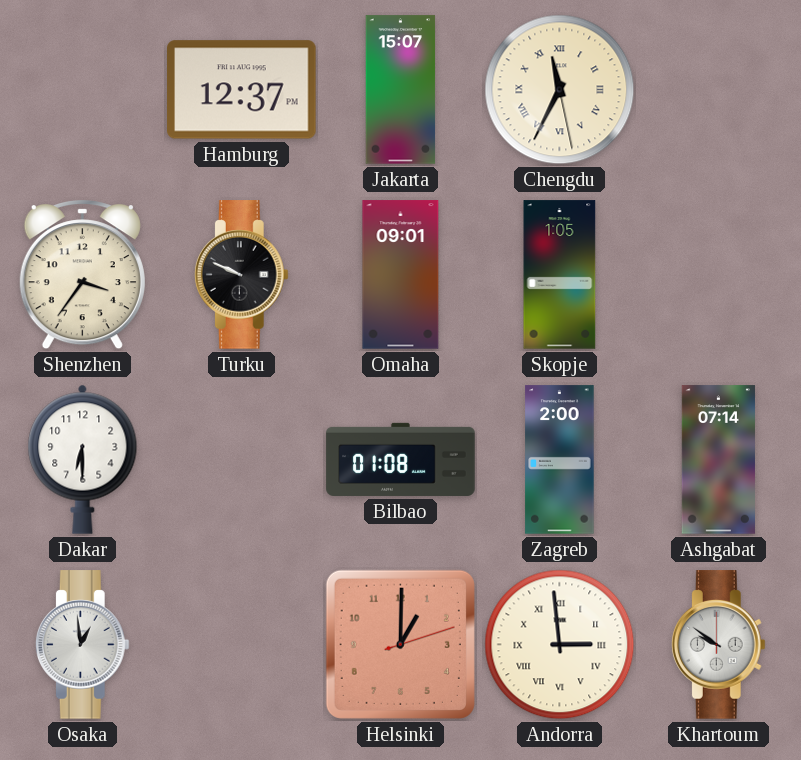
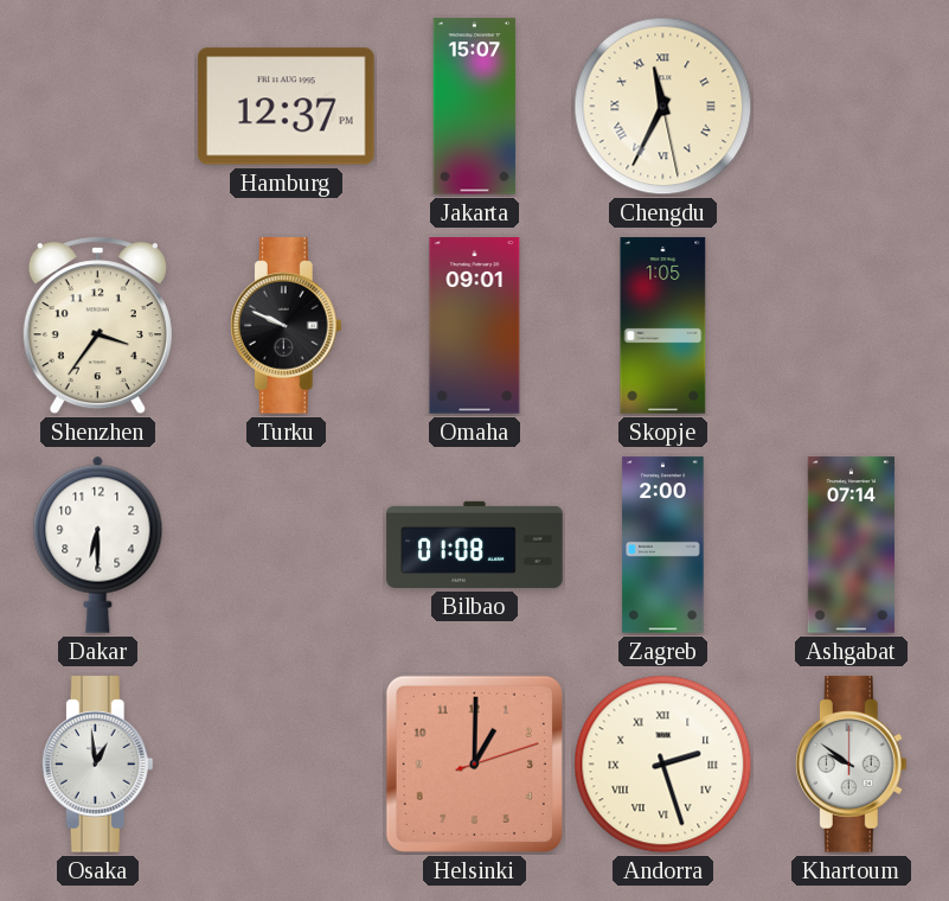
Andorra: 2:59 -> 2:27 (663, 765)
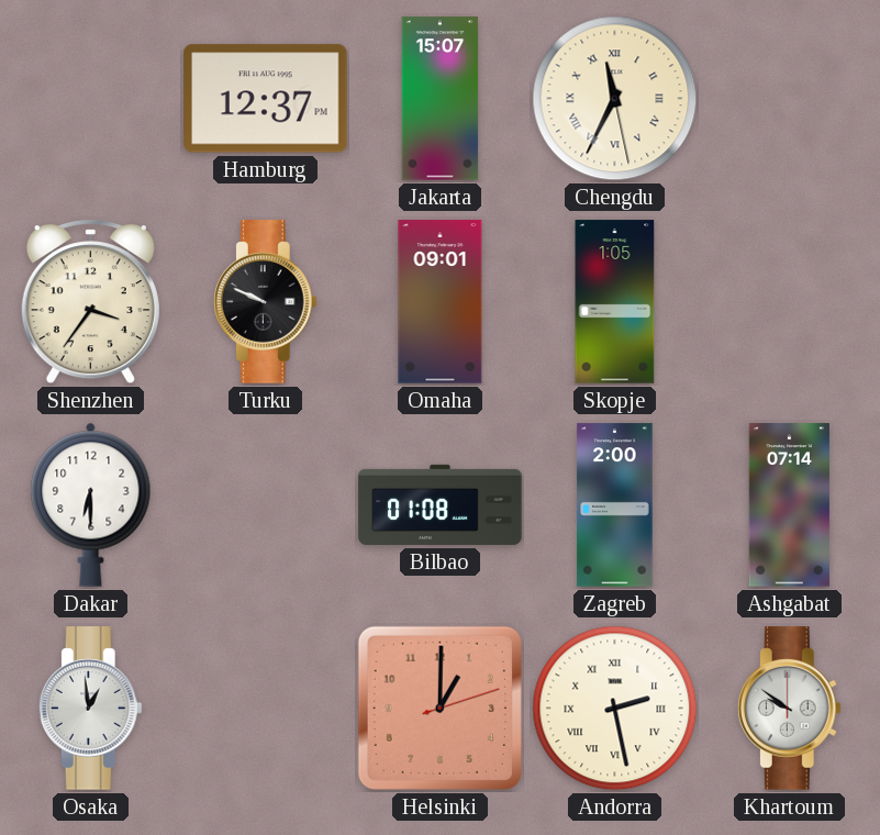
Andorra: 2:27 -> 2:28 (615, 709)
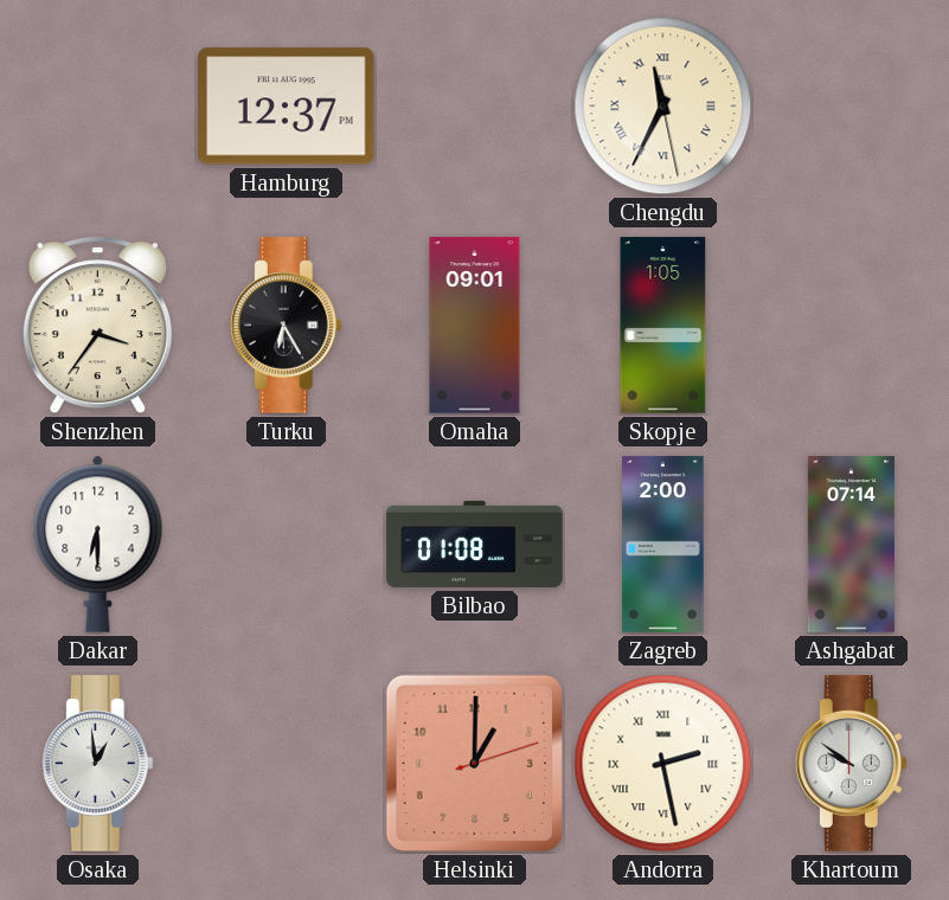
Jakarta: 15:07 -> none (441, 99)
Turku: 9:49 -> 6:25 (286, 326)
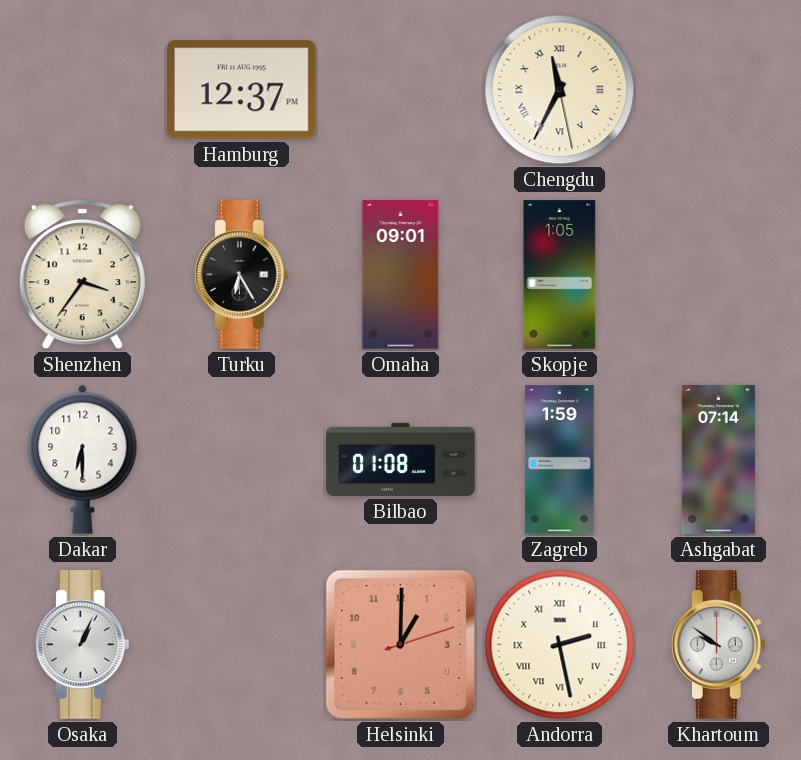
Zagreb: 2:00 -> 1:59 (560, 460)
Osaka: 12:59 -> 1:04 (82, 645)
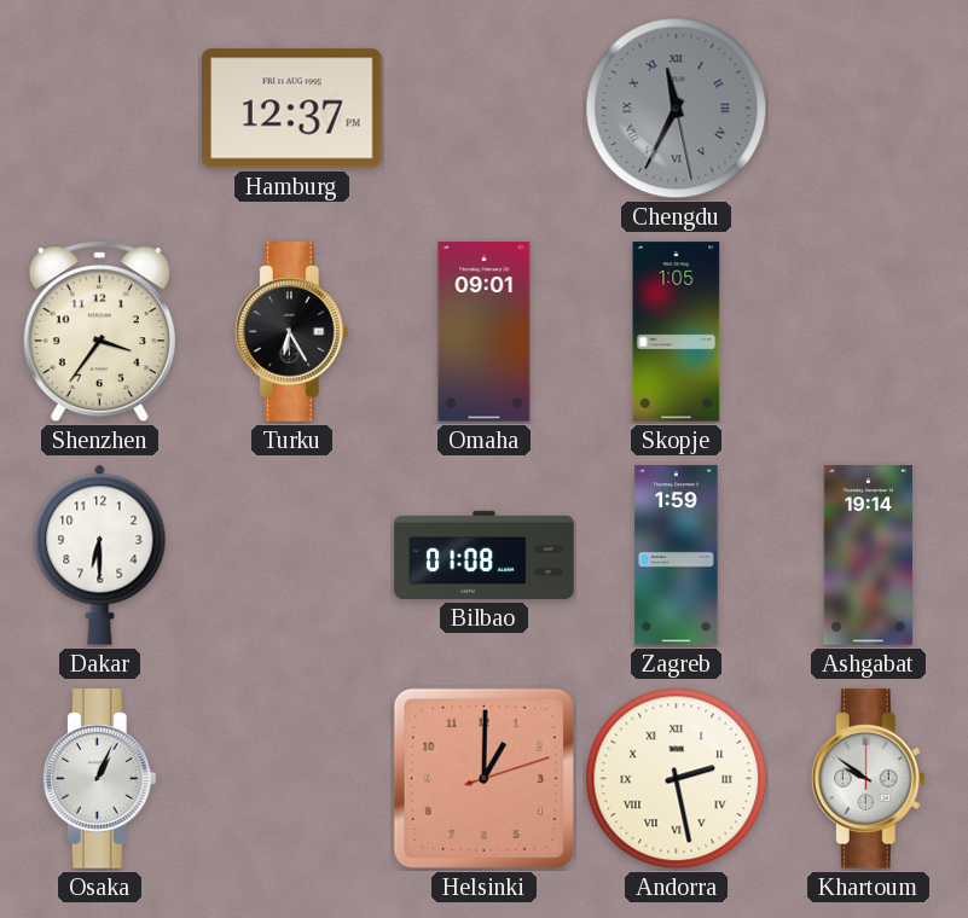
Chengdu dial: cream -> grey (677, 109)
Ashgabat: 07:14 -> 19:14 (868, 556)
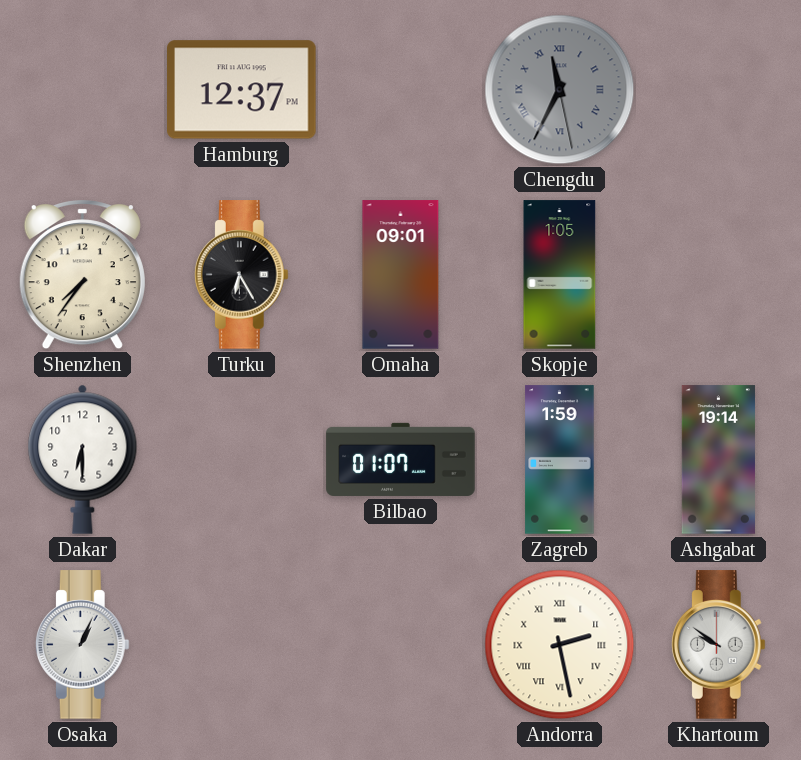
Shenzhen: 3:36 -> 7:36 (82, 275)
Bilbao: 01:08 -> 01:07 (401, 459)
Helsinki: 1:00 -> none (483, 778)
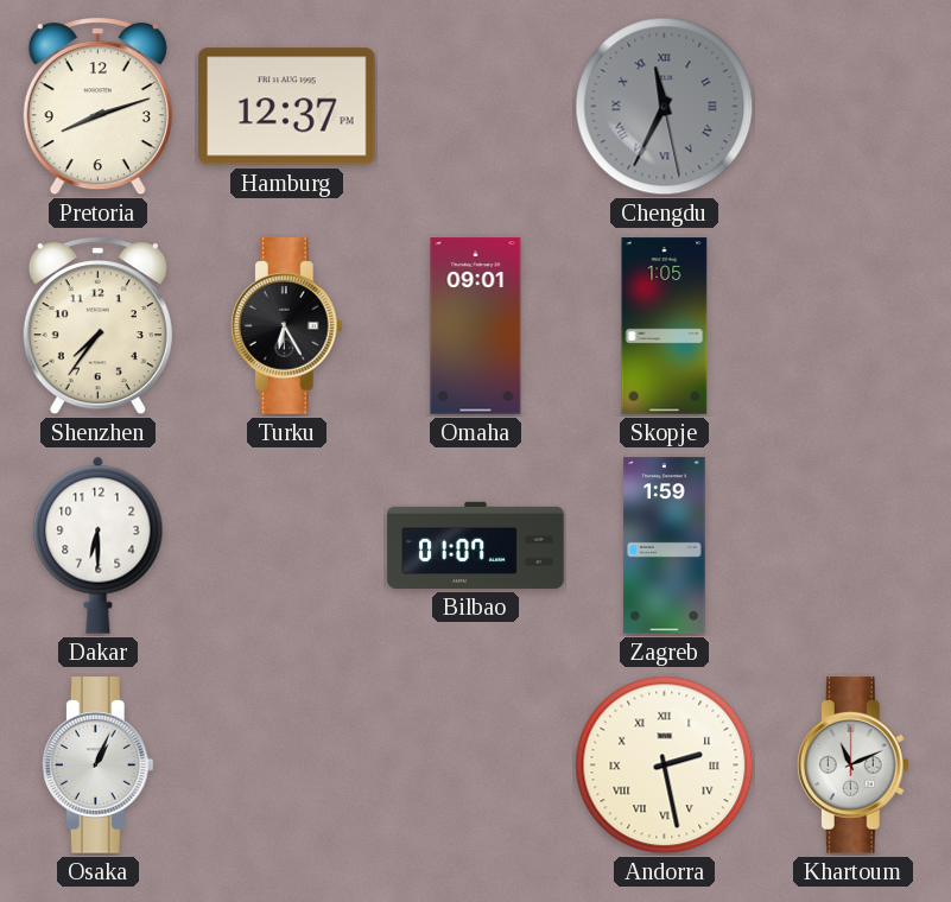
Pretoria: none -> 8:12 (97, 107)
Ashgabat: 19:14 -> none (718, 460)
Khartoum: 9:51 -> 11:11 (852, 766)
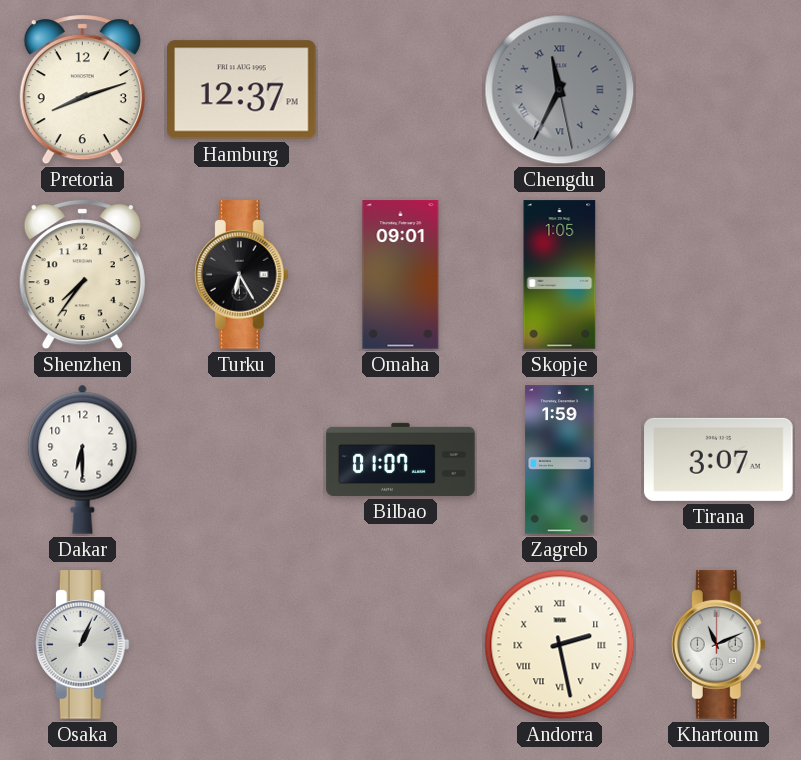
Tirana: none -> 3:07 (719, 459)
